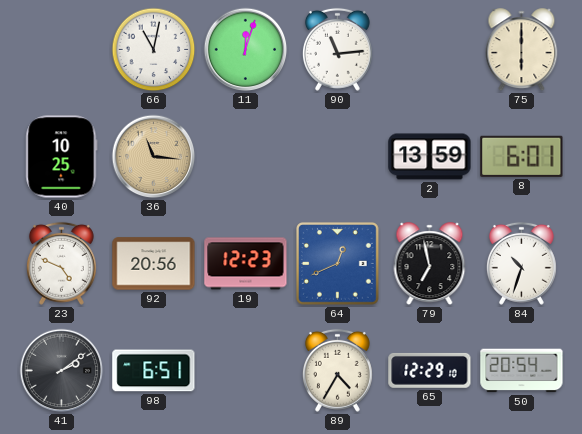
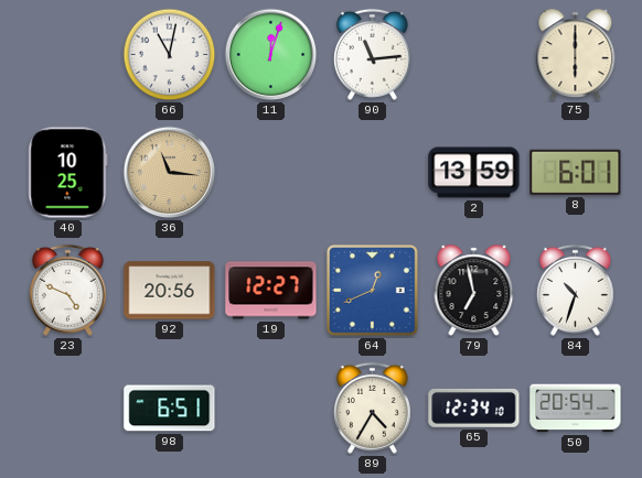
19: 12:23 -> 12:27 (271, 291)
41: 2:09 -> none (62, 371)
65: 12:29 -> 12:34 (474, 408)
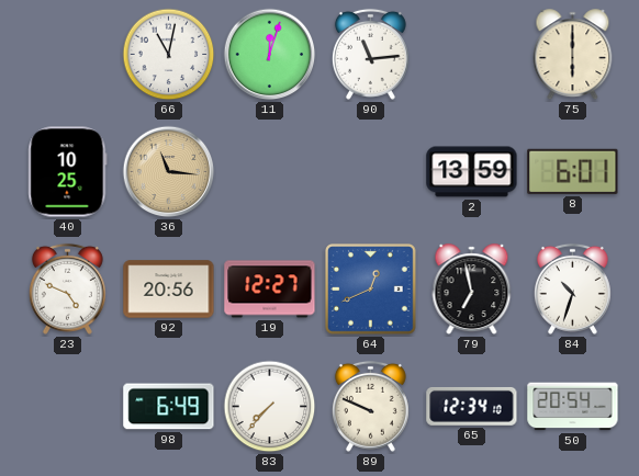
98: 6:51 -> 6:49 (169, 407)
83: none -> 7:37 (270, 407)
89: 4:35 -> 9:49 (370, 406)
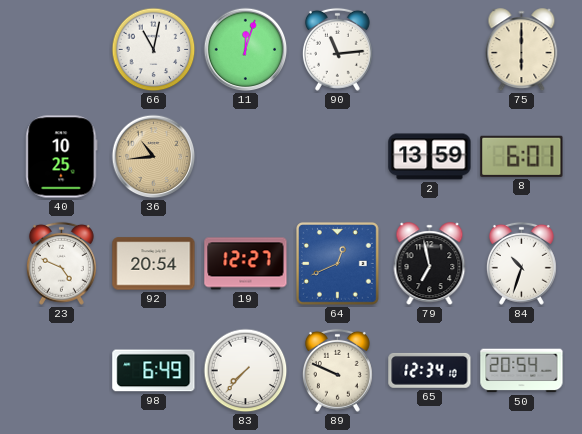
36: 11:16 -> 10:44 (154, 157)
92: 20:56 -> 20:54 (154, 264)
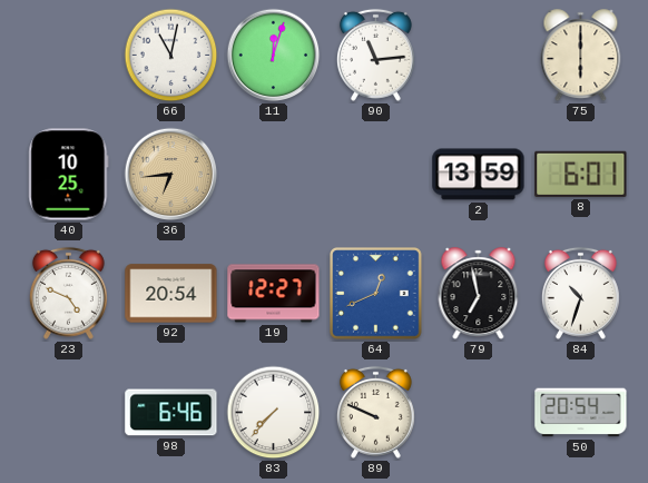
36: 10:44 -> 6:44 (171, 175)
98: 6:49 -> 6:46 (171, 413)
65: 12:34 -> none (430, 370)
